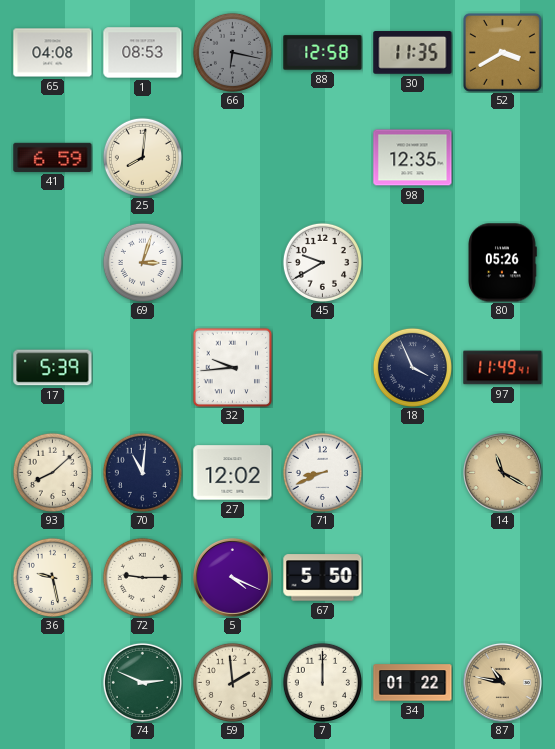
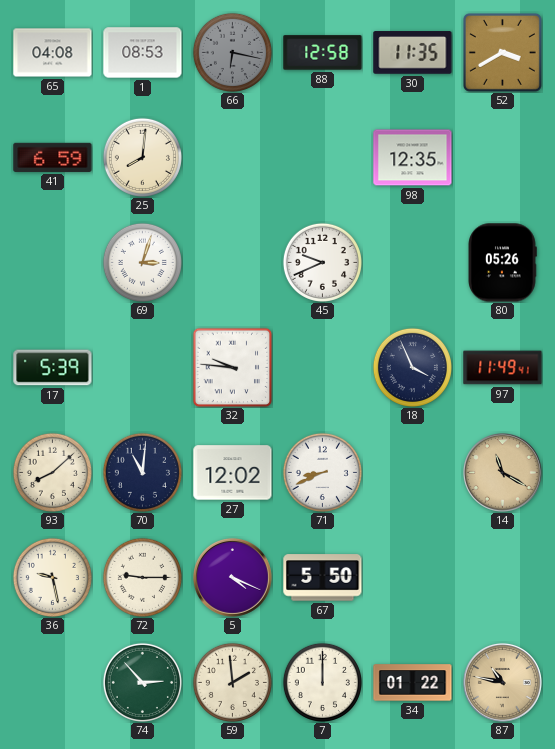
45: 9:40 -> 9:41 (322, 262)
32: 9:44 -> 9:46 (232, 367)
74: 2:49 -> 2:53 (142, 682)
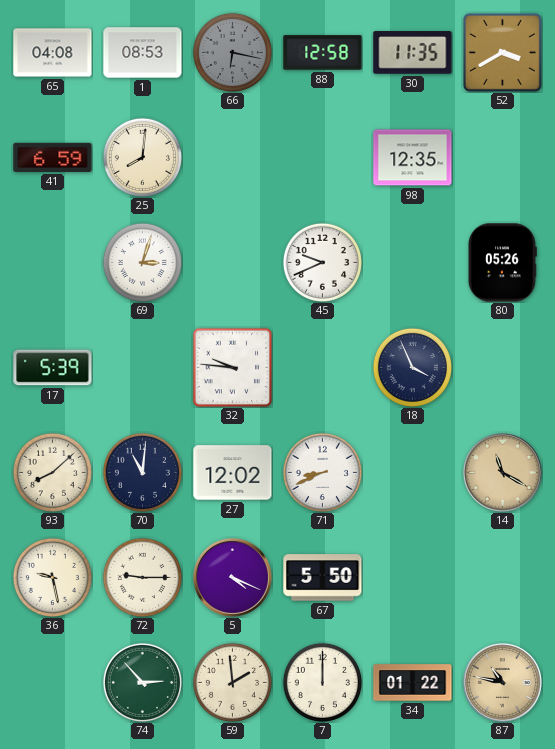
97: 11:49 -> none (503, 368)
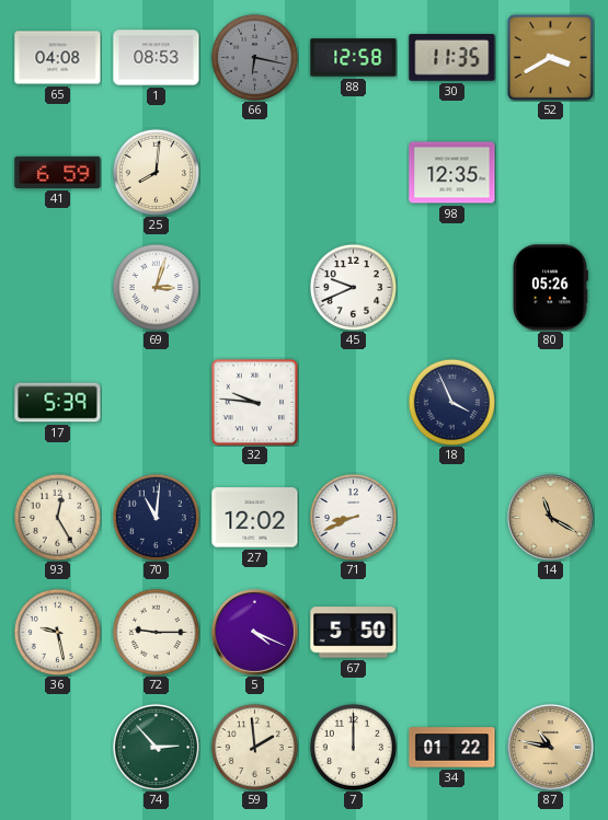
93: 8:08 -> 12:25 (57, 517)
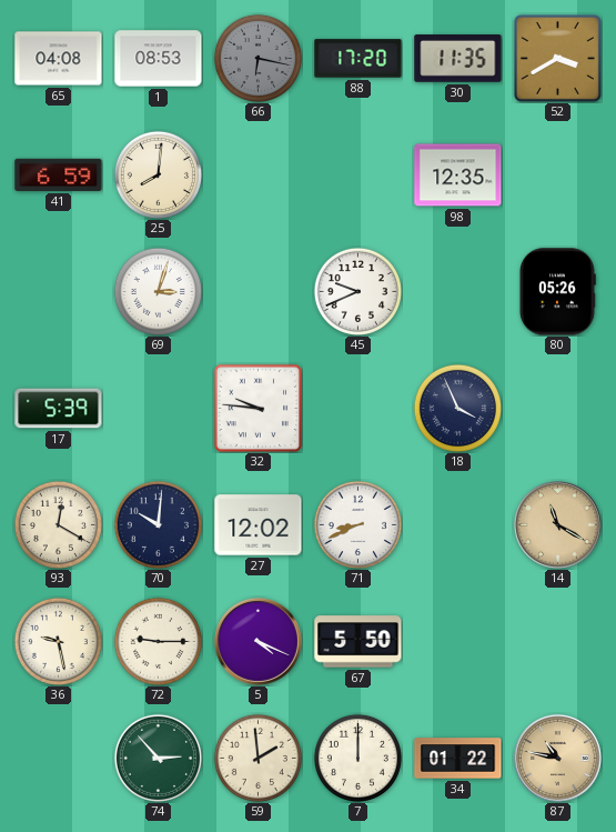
88: 12:58 -> 17:20 (359, 59)
93: 12:25 -> 12:20 (58, 524)
70: 11:01 -> 10:01 (158, 524)
